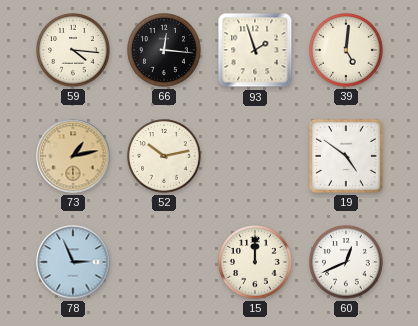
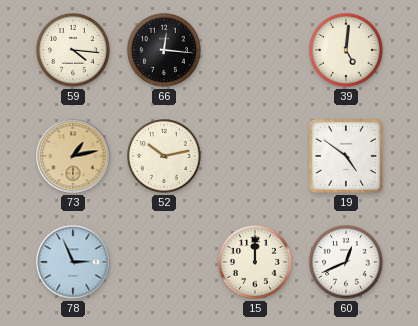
93: 1:57 -> none (255, 50)
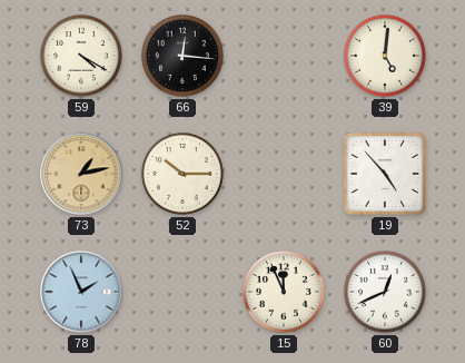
59: 4:16 -> 4:20 (81, 56)
52: 10:13 -> 10:15 (182, 174)
19: 4:51 -> 4:53 (385, 174)
78: 2:56 -> 1:56 (81, 292)
15: 12:00 -> 11:56 (284, 292)
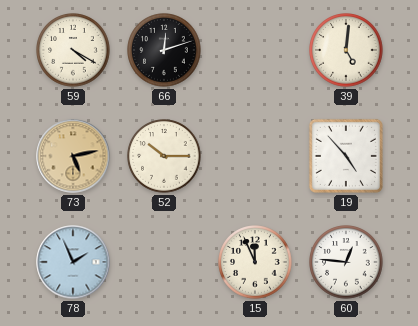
66: 12:16 -> 12:12 (164, 50)
73: 1:13 -> 5:13 (73, 156)
60: 12:41 -> 12:46 (346, 262)
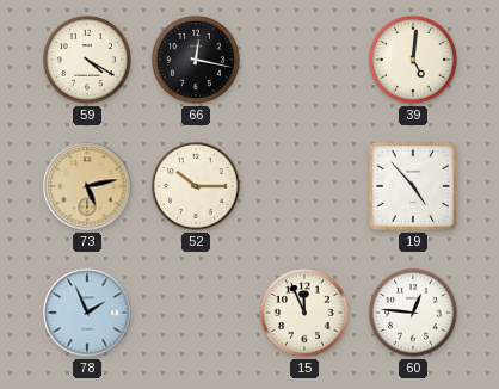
66: 12:12 -> 12:17 (196, 60)
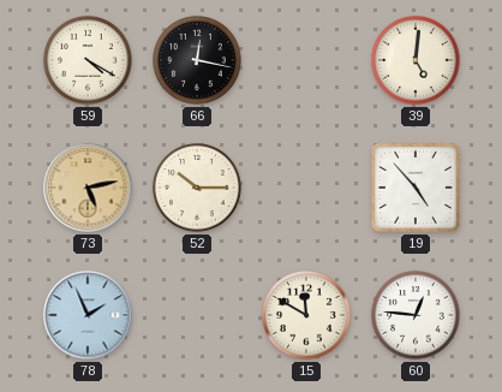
15: 11:56 -> 11:50 (306, 315)
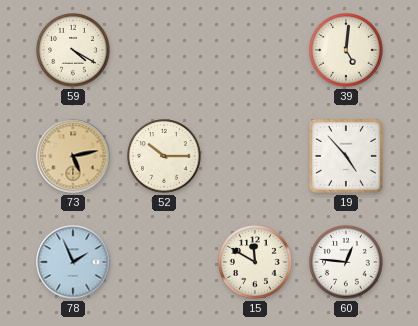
66: 12:17 -> none (197, 60)
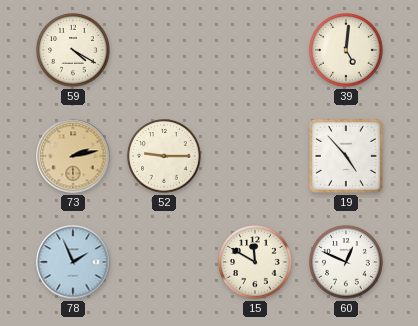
73: 5:13 -> 2:13 (73, 156)
52: 10:15 -> 9:15 (164, 156)
60: 12:46 -> 12:49 (346, 262)
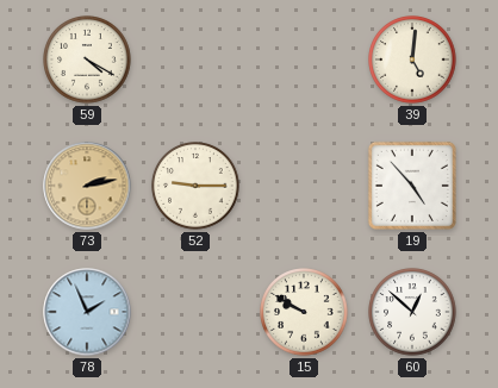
15: 11:50 -> 9:50 (304, 312)
60: 12:49 -> 12:52 (412, 312)
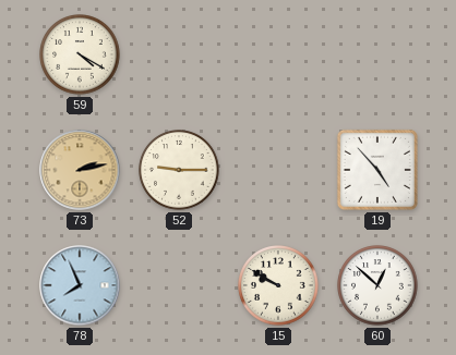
39: 5:01 -> none (412, 60)
78: 1:56 -> 7:56 (80, 285)
